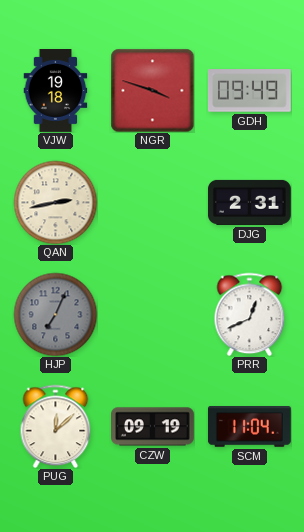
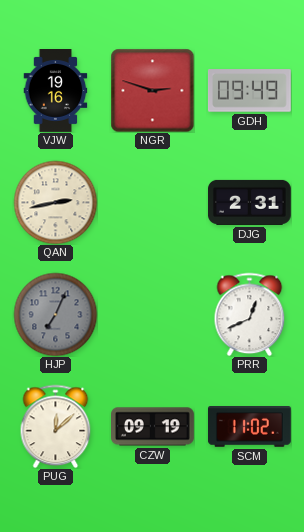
VJW: 19:18 -> 19:16 (56, 91)
NGR: 3:48 -> 2:48 (152, 90)
SCM: 11:04 -> 11:02 (249, 427)
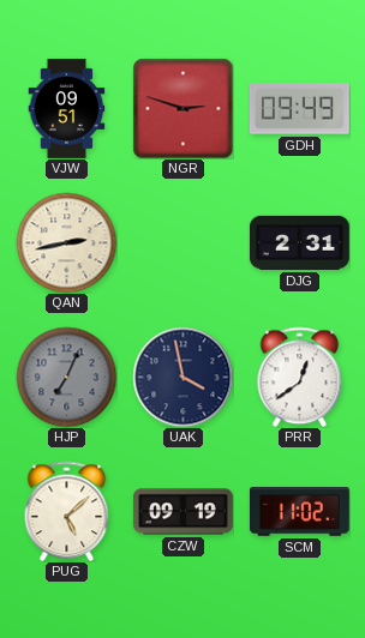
VJW: 19:16 -> 09:51 (67, 109)
UAK: none -> 3:58 (182, 377)
PRR: 12:41 -> 12:39 (300, 377)
PUG: 12:08 -> 5:08 (67, 511)
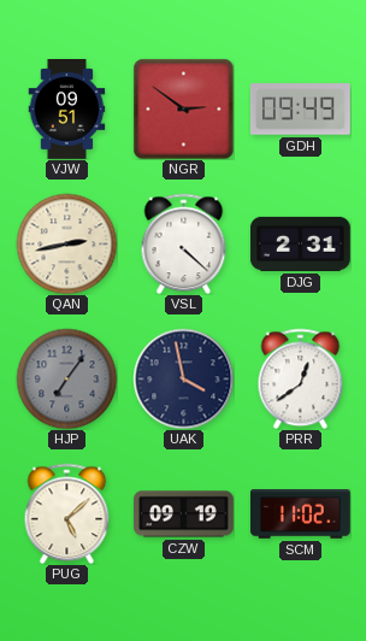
NGR: 2:48 -> 2:51 (183, 108)
VSL: none -> 4:22 (184, 243)
HJP: 7:04 -> 7:06 (66, 378)
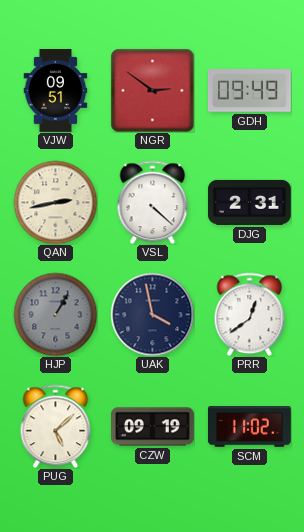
HJP: 7:06 -> 1:05 (55, 314)
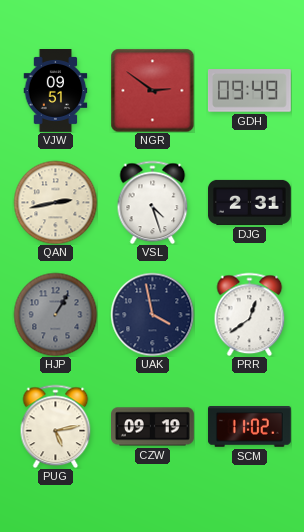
VSL: 4:22 -> 4:27 (153, 202)
PUG: 5:08 -> 5:13 (56, 426)
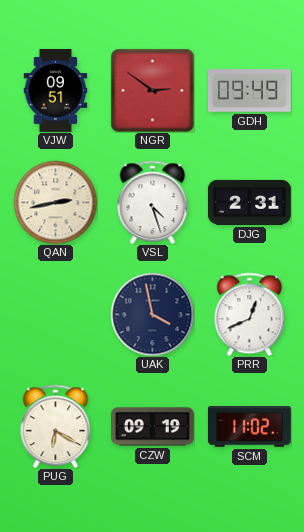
HJP: 1:05 -> none (55, 314)
PRR: 12:39 -> 12:41 (250, 314)
PUG: 5:13 -> 6:20 (56, 426)
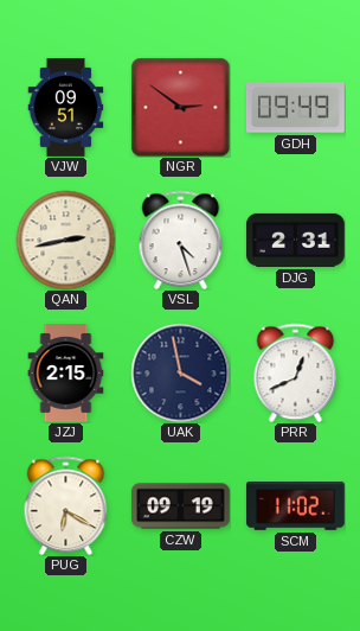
JZJ: none -> 2:15 (66, 374)
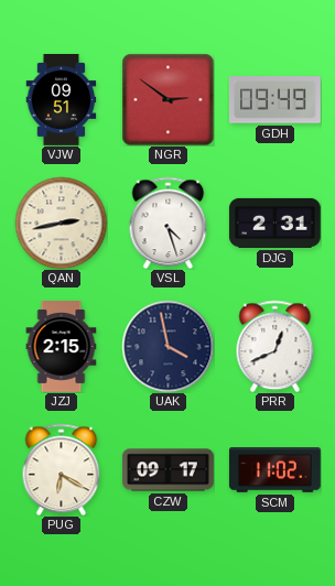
CZW: 09:19 -> 09:17 (169, 470)
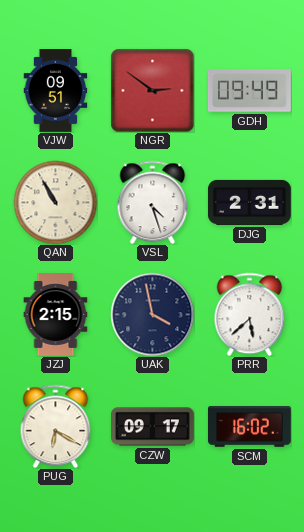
QAN: 2:43 -> 10:55 (55, 202)
PRR: 12:41 -> 5:38 (250, 314)
SCM: 11:02 -> 16:02 (249, 427)
